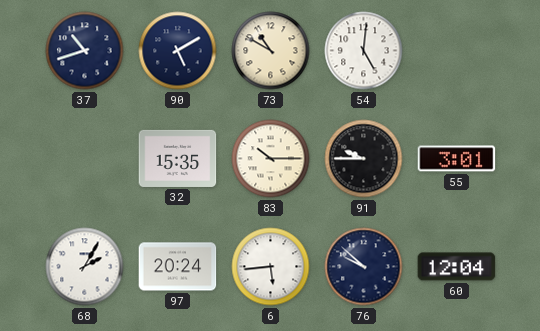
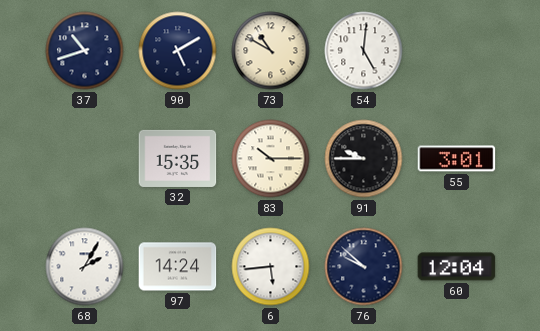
97: 20:24 -> 14:24 (178, 267)
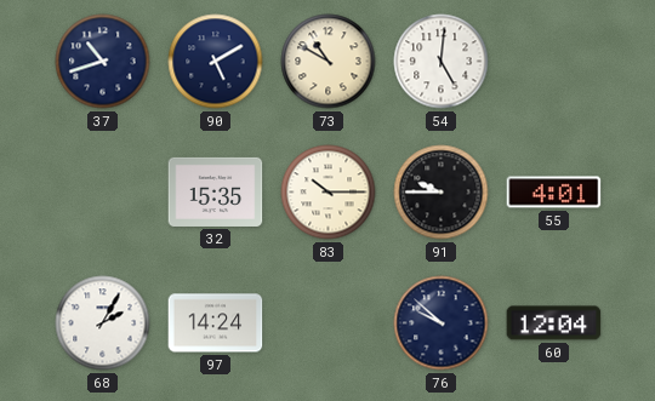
55: 3:01 -> 4:01 (554, 193)
6: 5:44 -> none (271, 267)
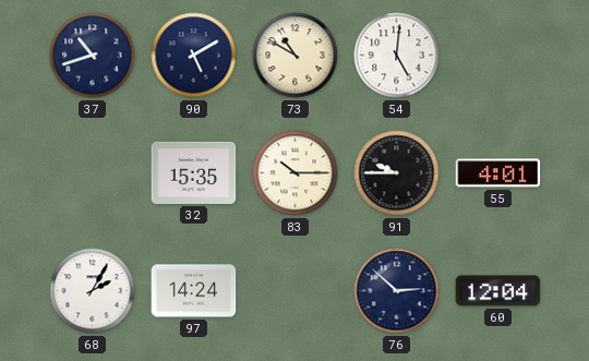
76: 9:52 -> 2:52 (397, 291)
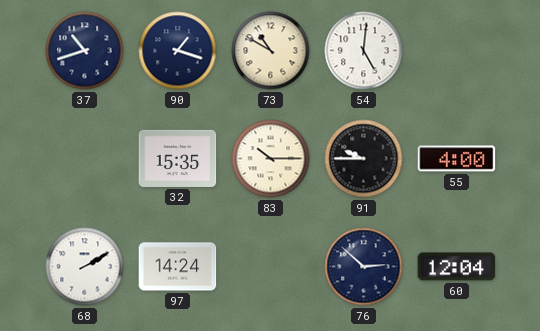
90: 5:10 -> 1:18 (178, 51)
55: 4:01 -> 4:00 (457, 159)
68: 2:05 -> 2:10 (85, 267)
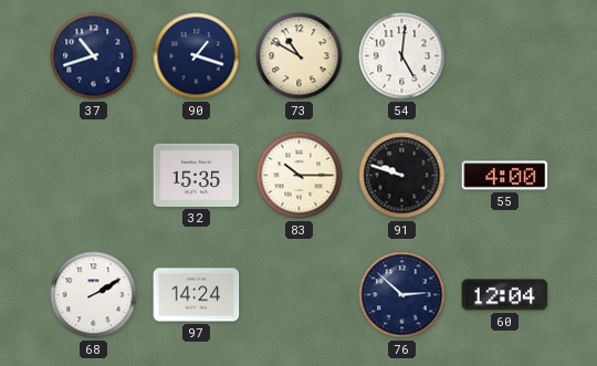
91: 9:45 -> 9:48 (402, 176)
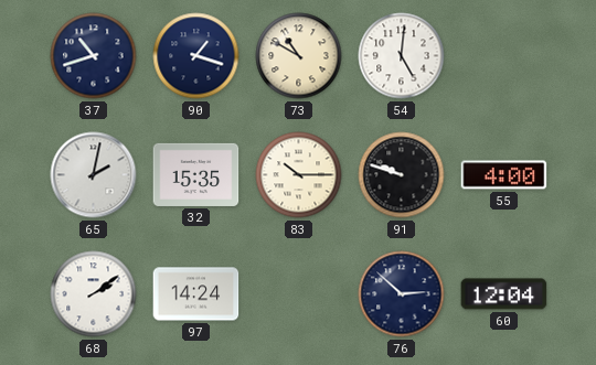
65: none -> 2:02 (94, 175)
68: 2:10 -> 2:09 (94, 294)
